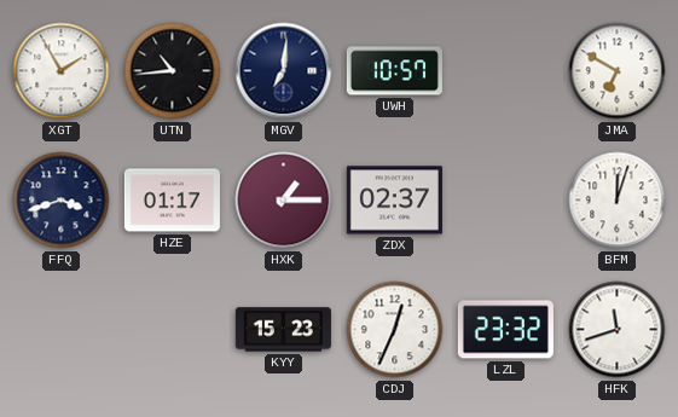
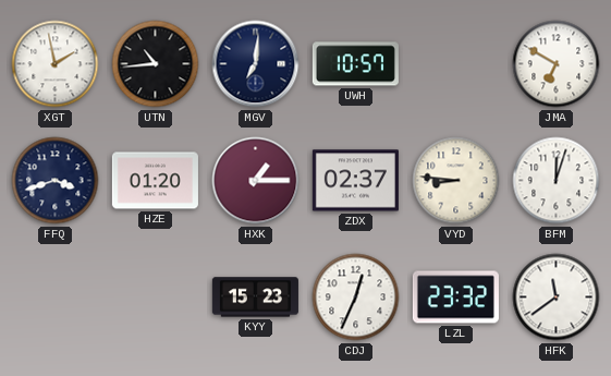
XGT: 1:55 -> 1:58 (56, 64)
HZE: 01:17 -> 01:20 (155, 181)
VYD: none -> 8:46 (456, 181)
HFK: 11:42 -> 11:39 (557, 298)
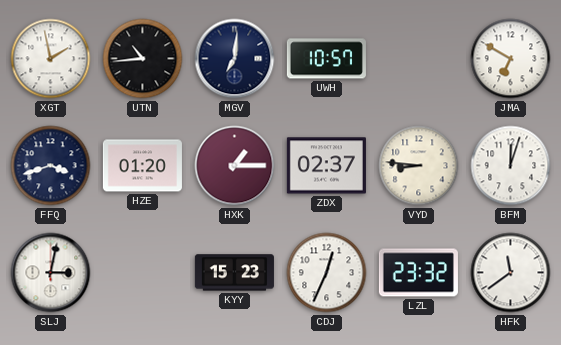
SLJ: none -> 3:02 (51, 273)
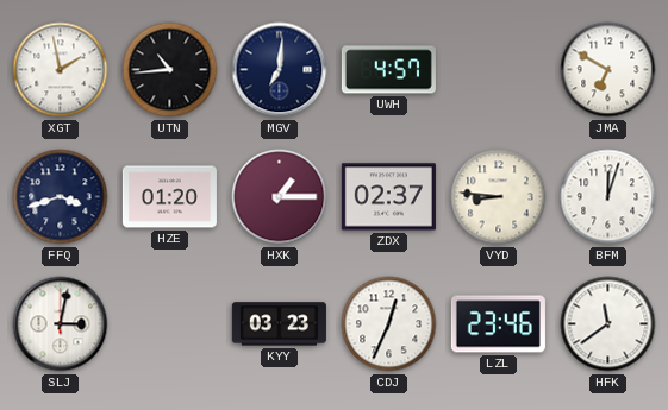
UWH: 10:57 -> 4:57 (388, 70)
KYY: 15:23 -> 03:23 (279, 324)
LZL: 23:32 -> 23:46 (498, 324)
